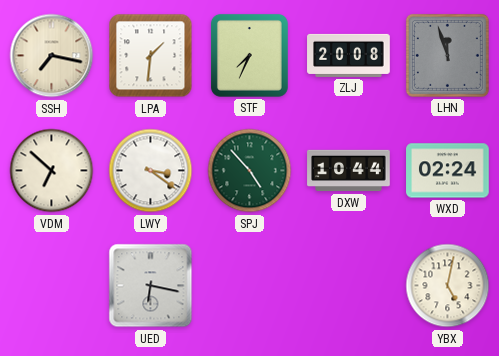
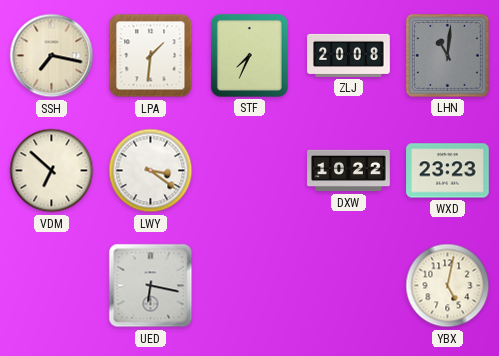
LHN: 11:57 -> 11:01 (447, 55)
SPJ: 4:53 -> none (250, 171)
DXW: 10:44 -> 10:22 (349, 171)
WXD: 02:24 -> 23:23 (448, 171)
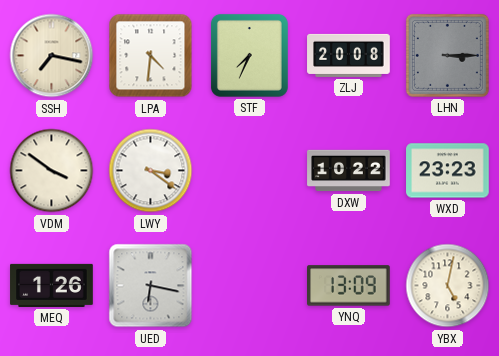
LPA: 1:31 -> 4:31 (151, 56)
LHN: 11:01 -> 3:15 (447, 55)
VDM: 6:52 -> 3:51 (52, 171)
MEQ: none -> 1:26 (52, 285)
YNQ: none -> 13:09 (349, 286)
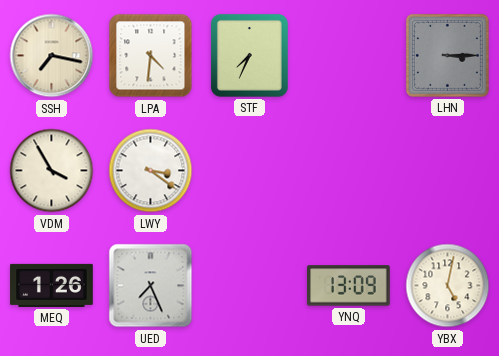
ZLJ: 20:08 -> none (349, 55)
VDM: 3:51 -> 3:55 (52, 171)
DXW: 10:22 -> none (349, 171)
WXD: 23:23 -> none (448, 171)
UED: 6:17 -> 7:26 (151, 286)
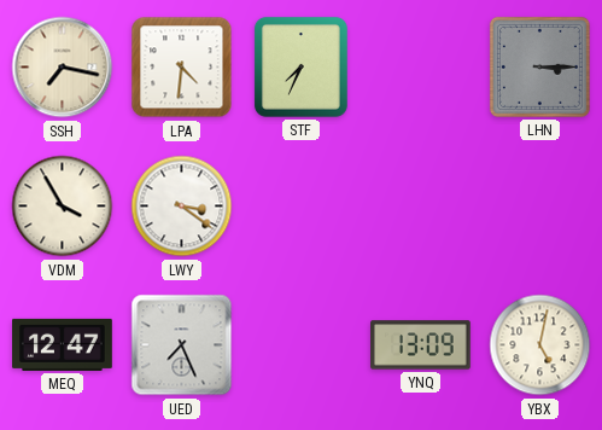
MEQ: 1:26 -> 12:47 (63, 344)
